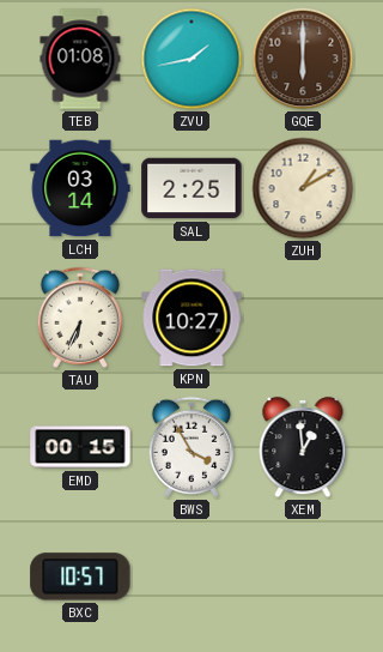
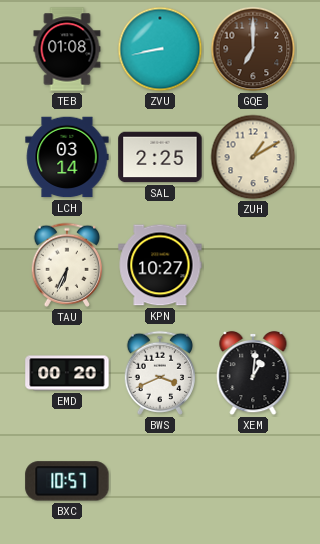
ZVU: 1:43 -> 8:43 (160, 49)
GQE: 6:00 -> 7:00 (253, 49)
EMD: 00:15 -> 00:20 (67, 373)
BWS: 3:55 -> 3:41 (159, 373)
XEM: 12:59 -> 1:01 (253, 373)
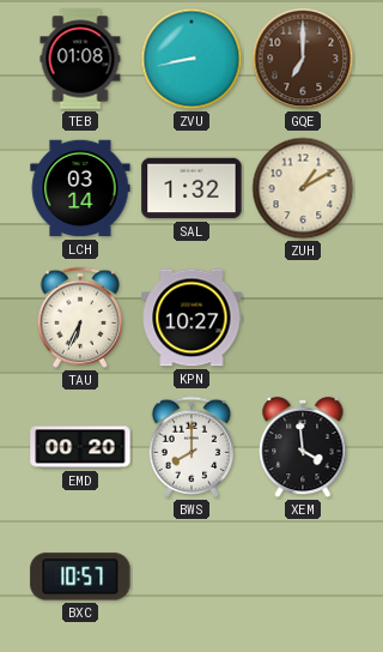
SAL: 2:25 -> 1:32 (191, 188)
BWS: 3:41 -> 8:00 (190, 447)
XEM: 1:01 -> 3:59 (303, 447)
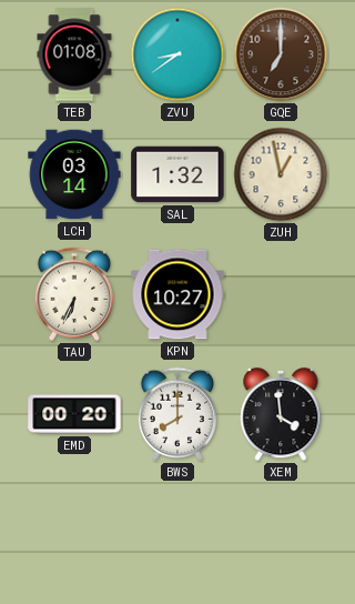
ZVU: 8:43 -> 8:39 (177, 54)
ZUH: 1:10 -> 12:58 (281, 174)
BXC: 10:57 -> none (80, 576)
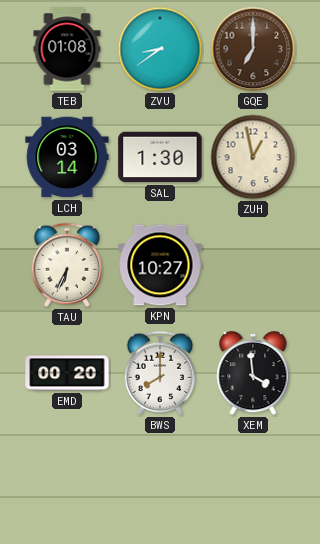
SAL: 1:32 -> 1:30 (160, 157)
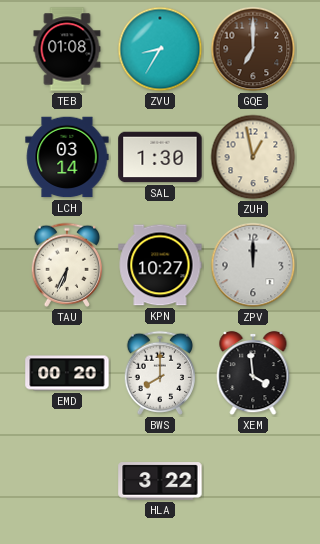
ZVU: 8:39 -> 8:35 (160, 49)
ZPV: none -> 12:00 (253, 265)
HLA: none -> 3:22 (160, 481)
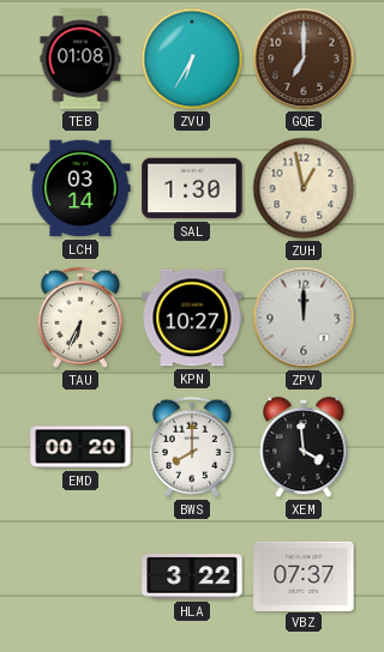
ZVU: 8:35 -> 6:35 (192, 59)
VBZ: none -> 07:37 (304, 575)
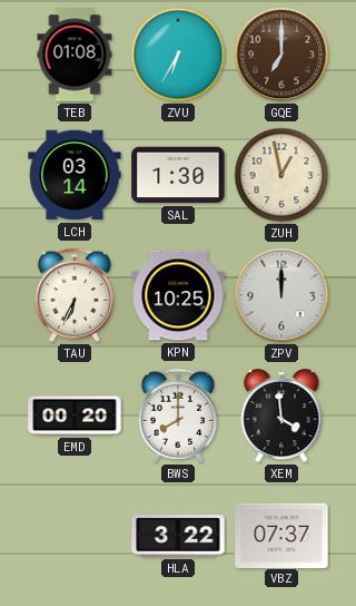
KPN: 10:27 -> 10:25 (178, 295)
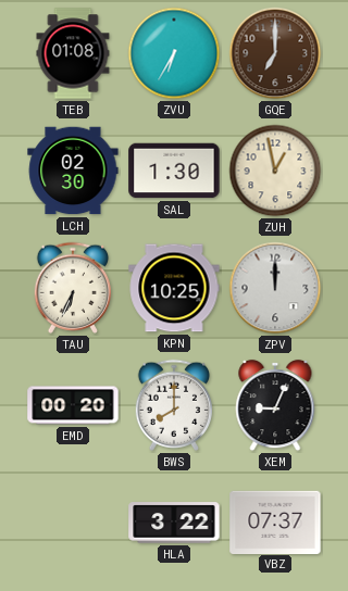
LCH: 03:14 -> 02:30 (73, 171)
XEM: 3:59 -> 9:04 (275, 405)
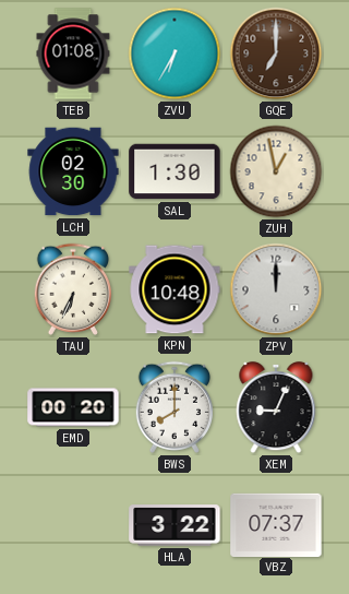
KPN: 10:25 -> 10:48 (174, 289)
